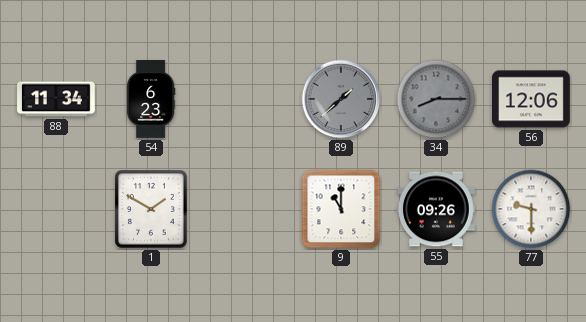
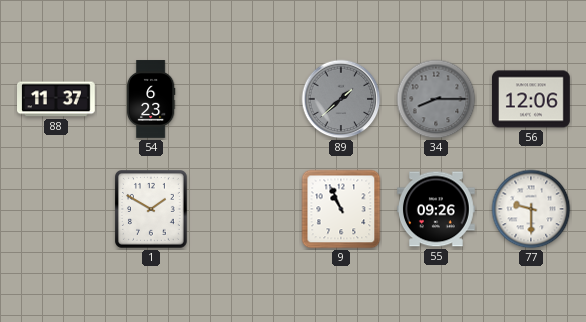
88: 11:34 -> 11:37 (57, 99)
9: 11:00 -> 10:56 (341, 209)
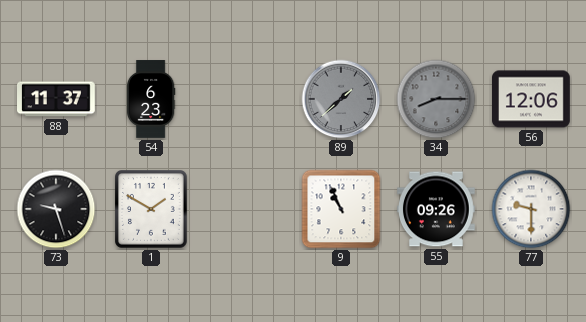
73: none -> 9:27 (56, 209)
